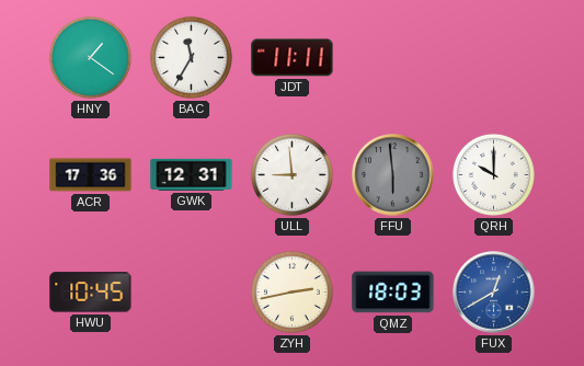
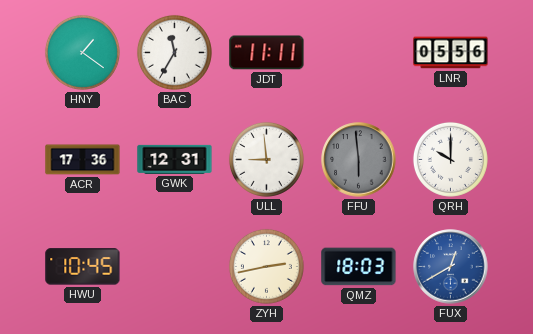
LNR: none -> 05:56 (451, 53)
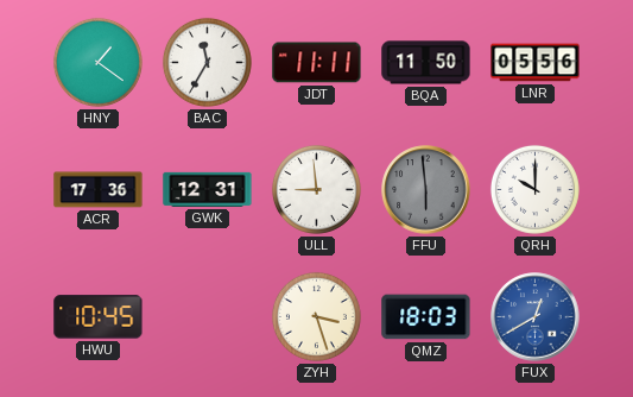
BQA: none -> 11:50 (426, 63)
ZYH: 2:43 -> 3:27 (316, 316)
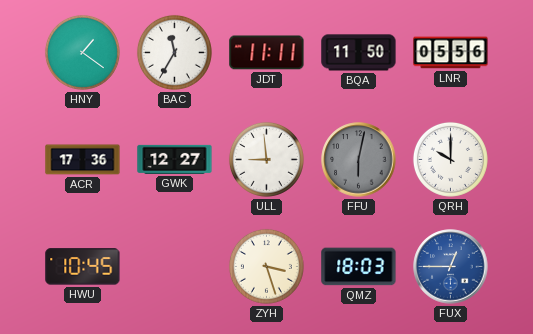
GWK: 12:31 -> 12:27 (175, 159)
FFU: 5:59 -> 6:02 (359, 160)
FUX: 12:40 -> 12:45 (451, 267)
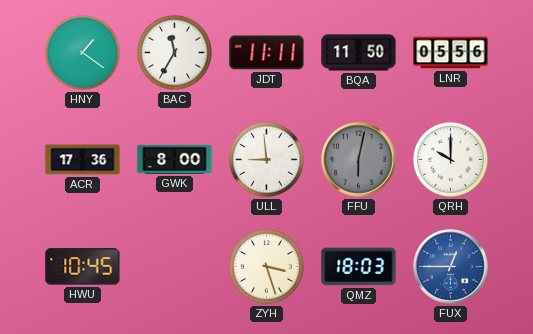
GWK: 12:27 -> 8:00 (175, 159)
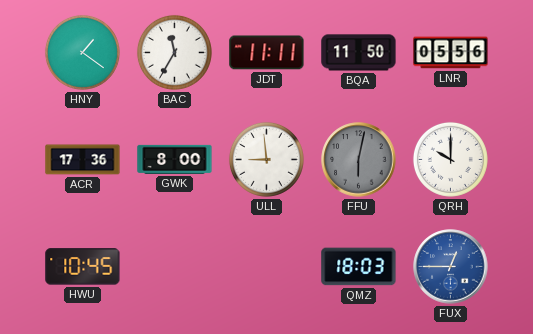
ZYH: 3:27 -> none (266, 266)
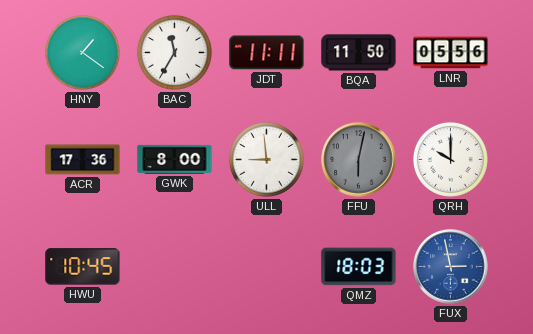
FUX: 12:45 -> 2:58 (451, 267)
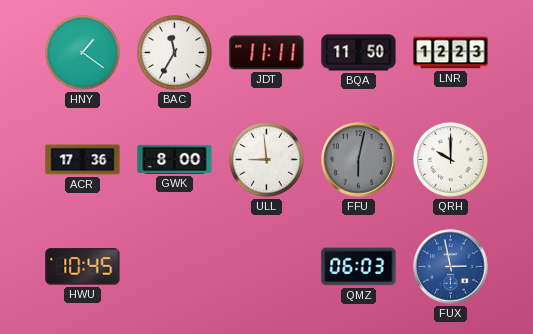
LNR: 05:56 -> 12:23 (451, 53)
QMZ: 18:03 -> 06:03 (359, 267)
